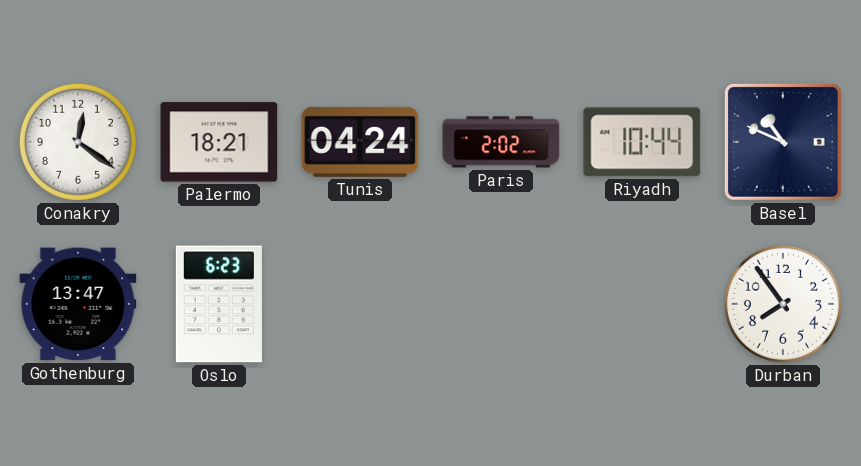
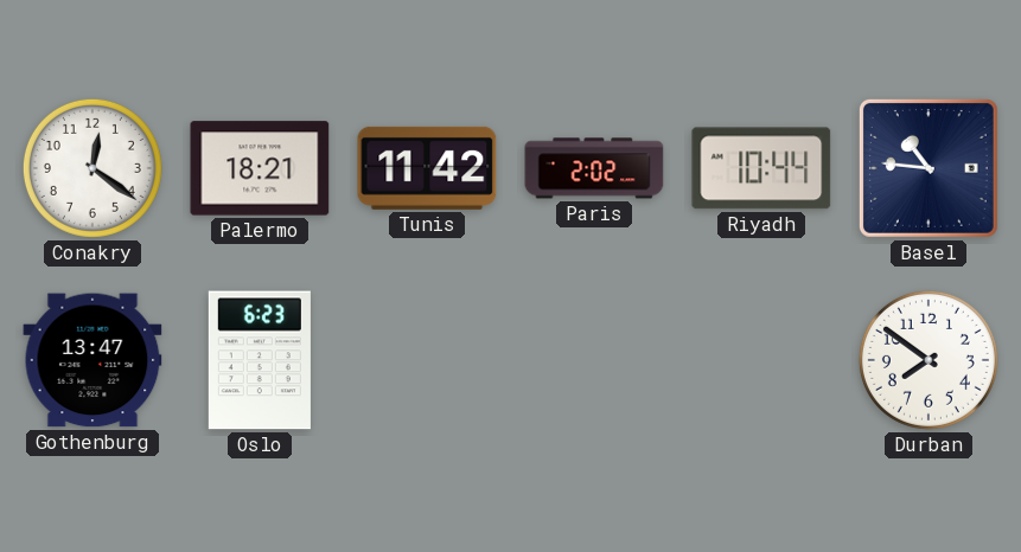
Tunis: 04:24 -> 11:42 (427, 168)
Basel: 10:49 -> 10:46 (929, 168)
Durban: 7:54 -> 7:51 (929, 360)
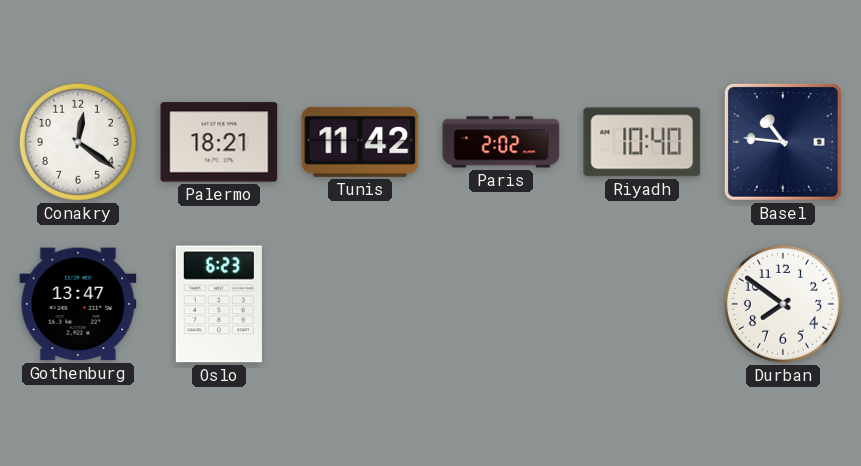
Riyadh: 10:44 -> 10:40 (642, 142)
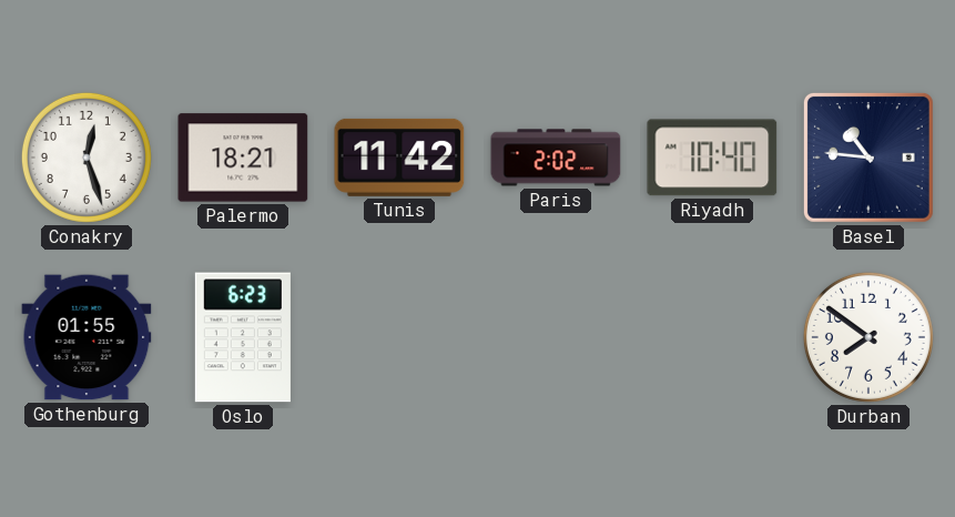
Conakry: 12:21 -> 12:27 (87, 158)
Gothenburg: 13:47 -> 01:55 (87, 337)
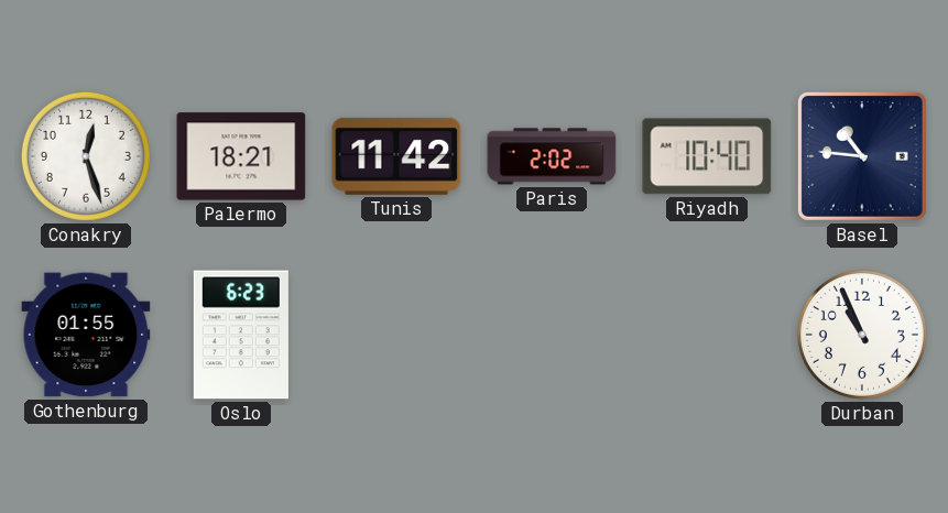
Durban: 7:51 -> 10:56 (862, 335)
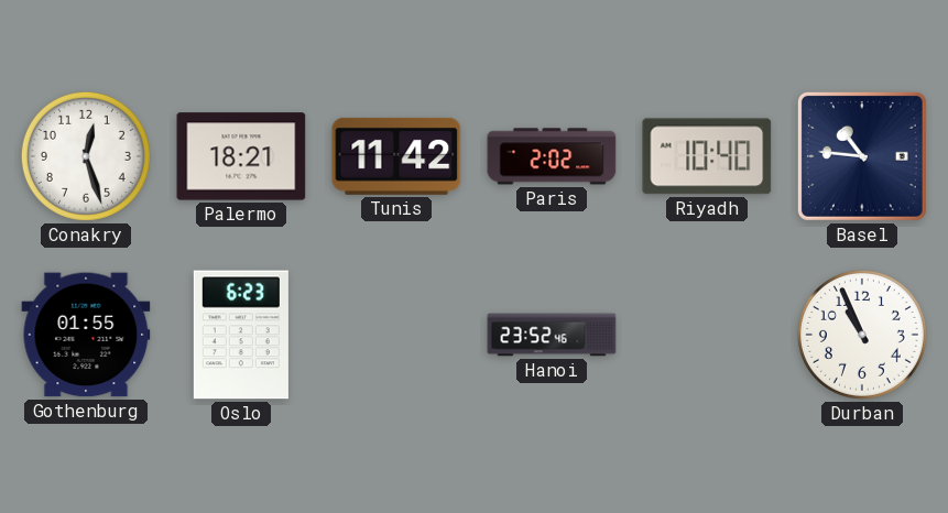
Hanoi: none -> 23:52 (552, 335)
